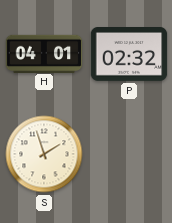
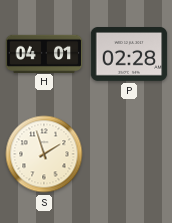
P: 02:32 -> 02:28 (129, 55)
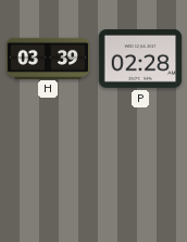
H: 04:01 -> 03:39 (48, 58)
S: 1:57 -> none (44, 154)
